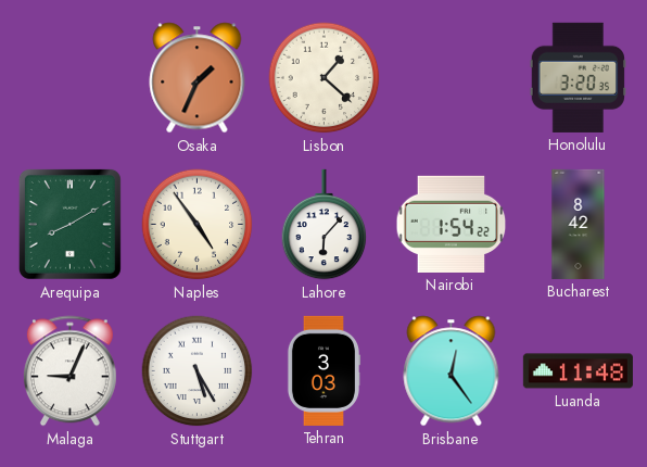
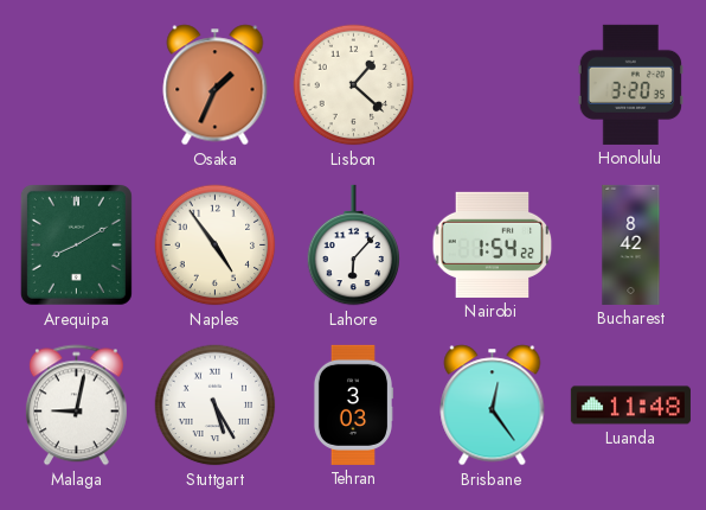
Malaga: 9:04 -> 9:02 (76, 406)
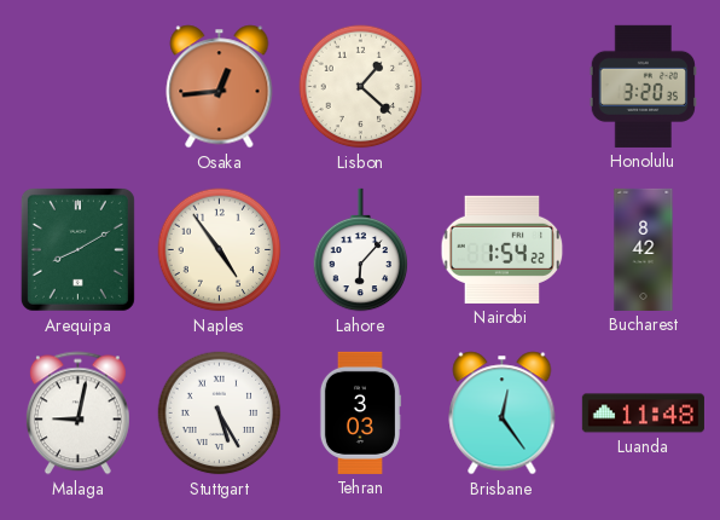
Osaka: 1:34 -> 12:44 (220, 87)
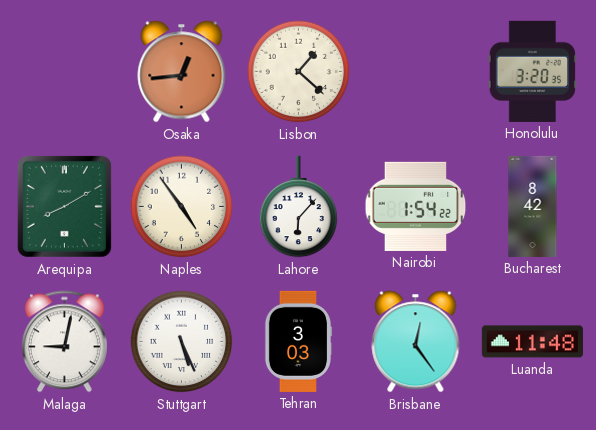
Stuttgart: 5:25 -> 5:26 (182, 342)
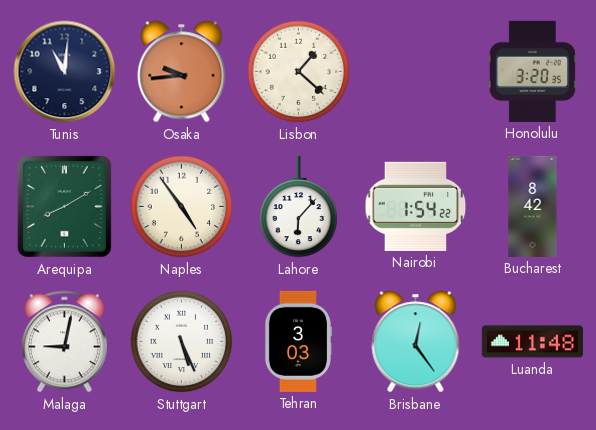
Tunis: none -> 11:01 (65, 72)
Osaka: 12:44 -> 9:44 (182, 72)
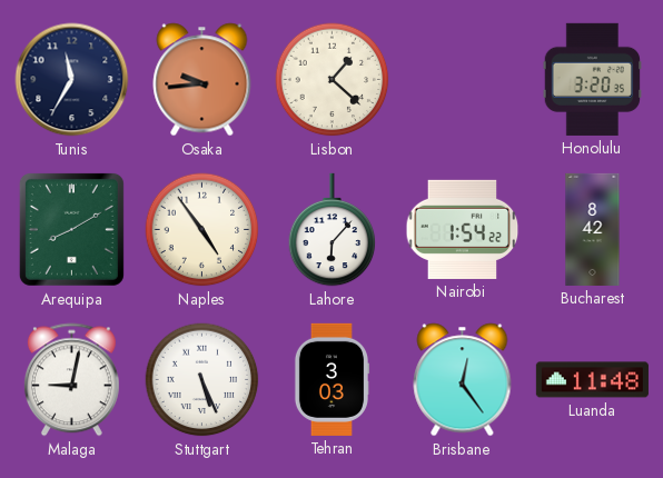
Tunis: 11:01 -> 11:35 (72, 80)
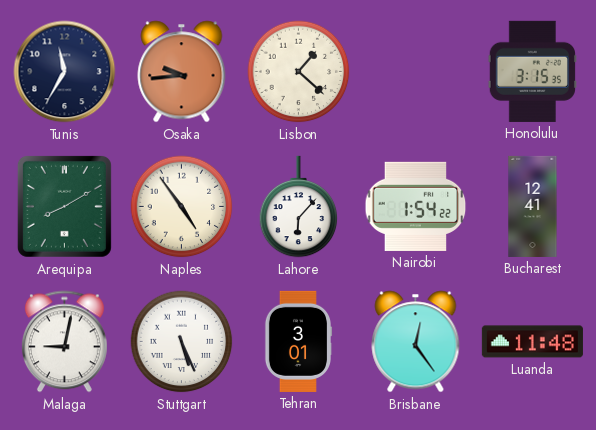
Honolulu: 3:20 -> 3:15 (532, 71)
Bucharest: 8:42 -> 12:41 (533, 206)
Tehran: 3:03 -> 3:01 (298, 341)
